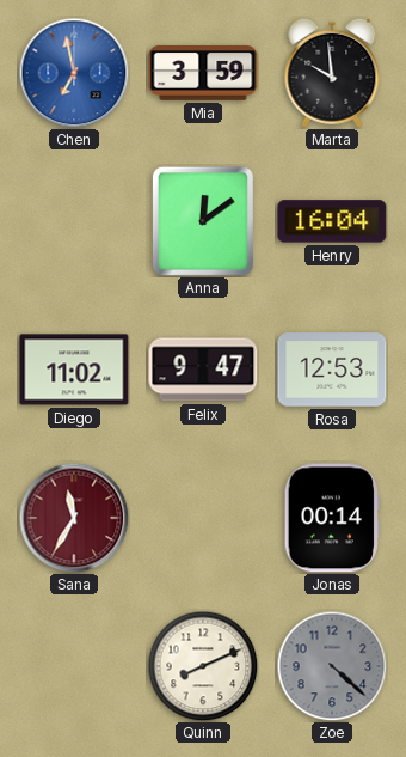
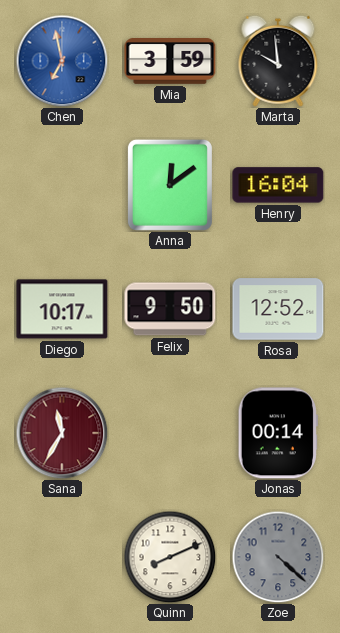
Diego: 11:02 -> 10:17 (62, 309)
Felix: 9:47 -> 9:50 (170, 309)
Rosa: 12:53 -> 12:52 (278, 309)
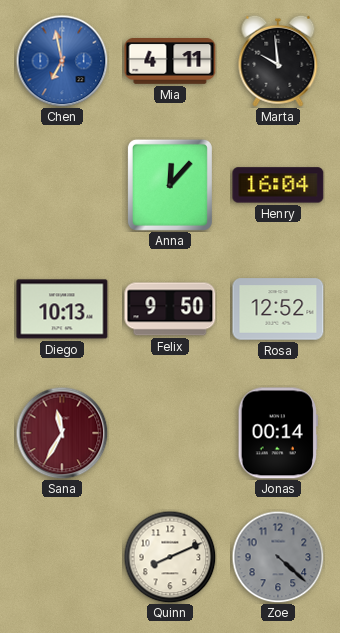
Mia: 3:59 -> 4:11 (170, 62)
Anna: 12:09 -> 12:07 (170, 185)
Diego: 10:17 -> 10:13 (62, 309)
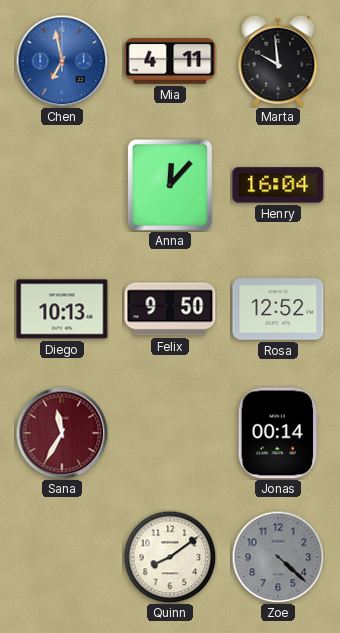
Quinn: 8:11 -> 8:09 (170, 557)
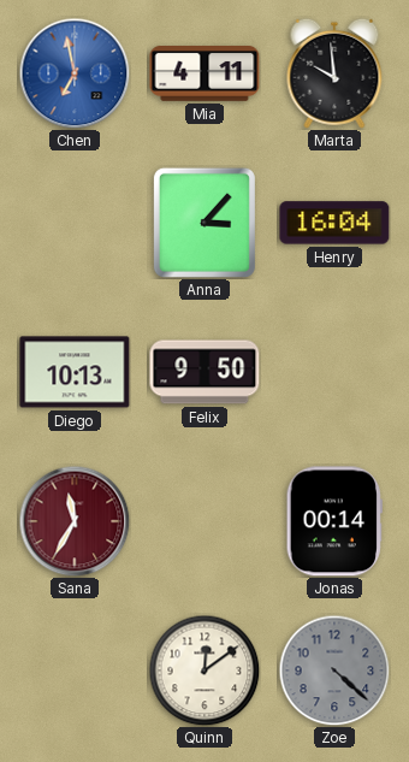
Anna: 12:07 -> 3:07 (204, 223)
Rosa: 12:52 -> none (278, 309)
Quinn: 8:09 -> 12:09 (204, 671)
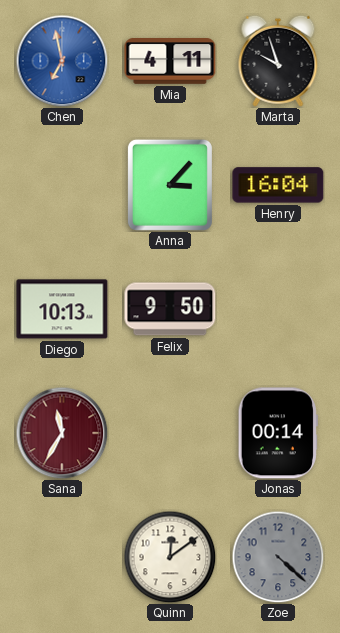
Marta: 9:59 -> 9:57 (278, 61)
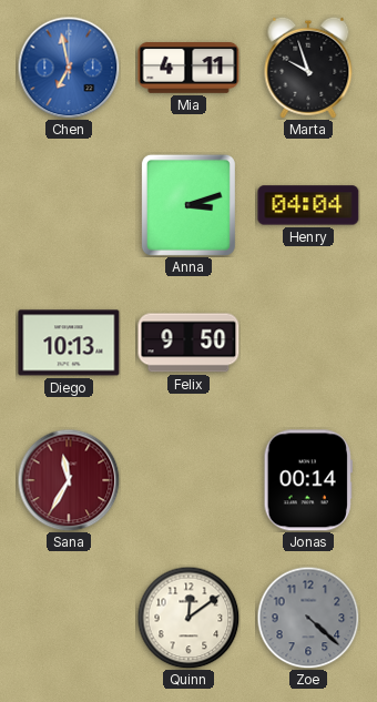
Anna: 3:07 -> 3:12 (188, 205)
Henry: 16:04 -> 04:04 (308, 205)
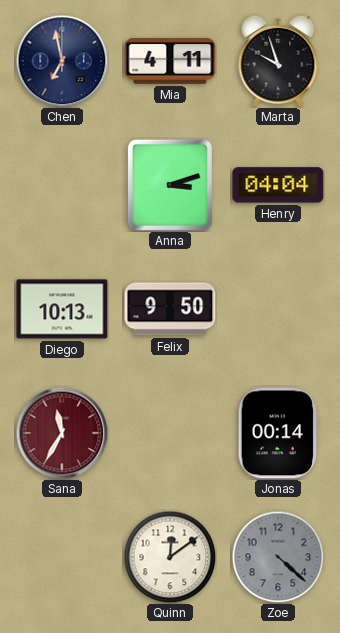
Chen dial: blue -> navy (62, 61)
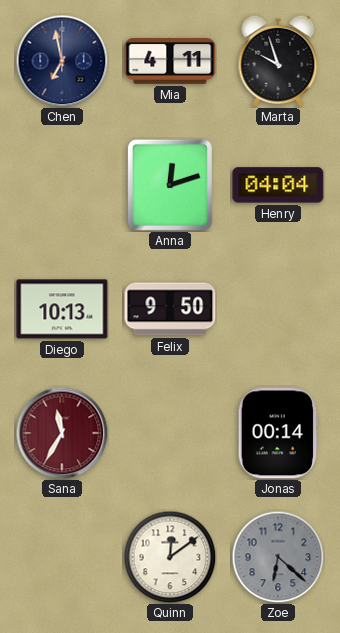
Anna: 3:12 -> 12:12 (170, 185)
Zoe: 4:22 -> 6:22 (278, 557)
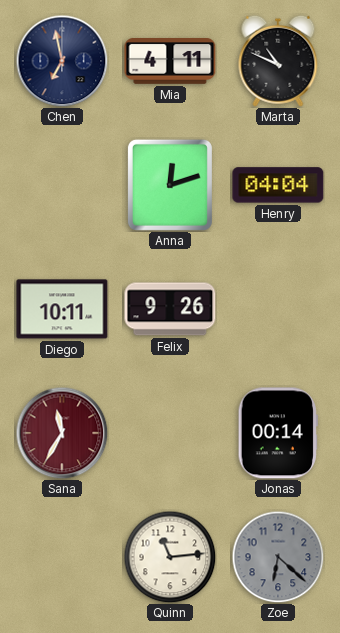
Marta: 9:57 -> 10:49 (278, 61)
Diego: 10:13 -> 10:11 (62, 309)
Felix: 9:50 -> 9:26 (170, 309)
Quinn: 12:09 -> 11:14 (170, 557)
